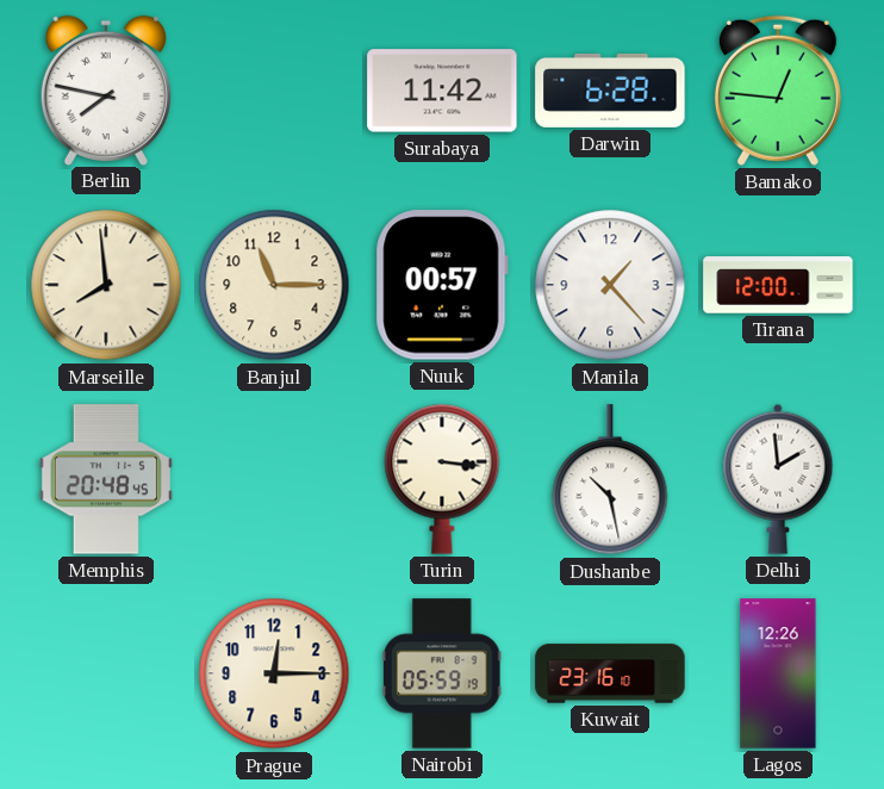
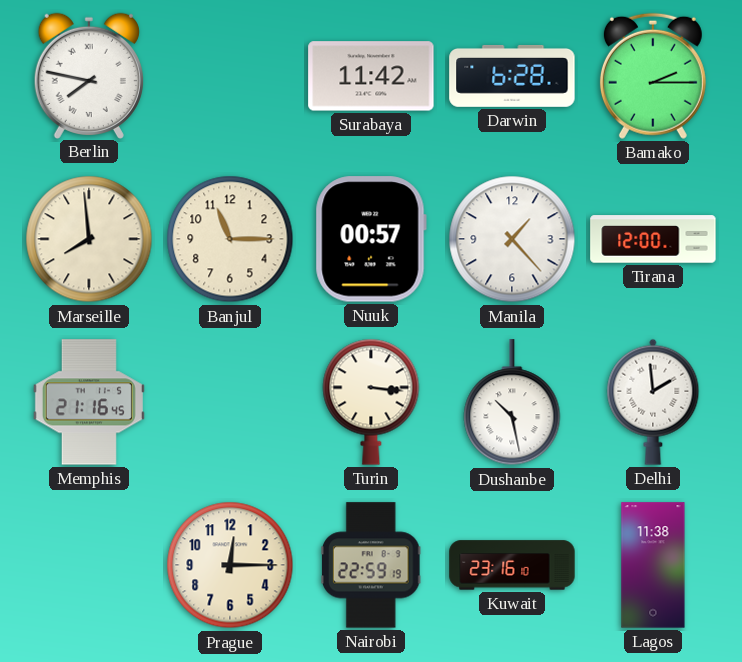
Bamako: 12:46 -> 2:15 (653, 76)
Memphis: 20:48 -> 21:16 (89, 402)
Nairobi: 05:59 -> 22:59 (371, 565)
Lagos: 12:26 -> 11:38 (653, 565)
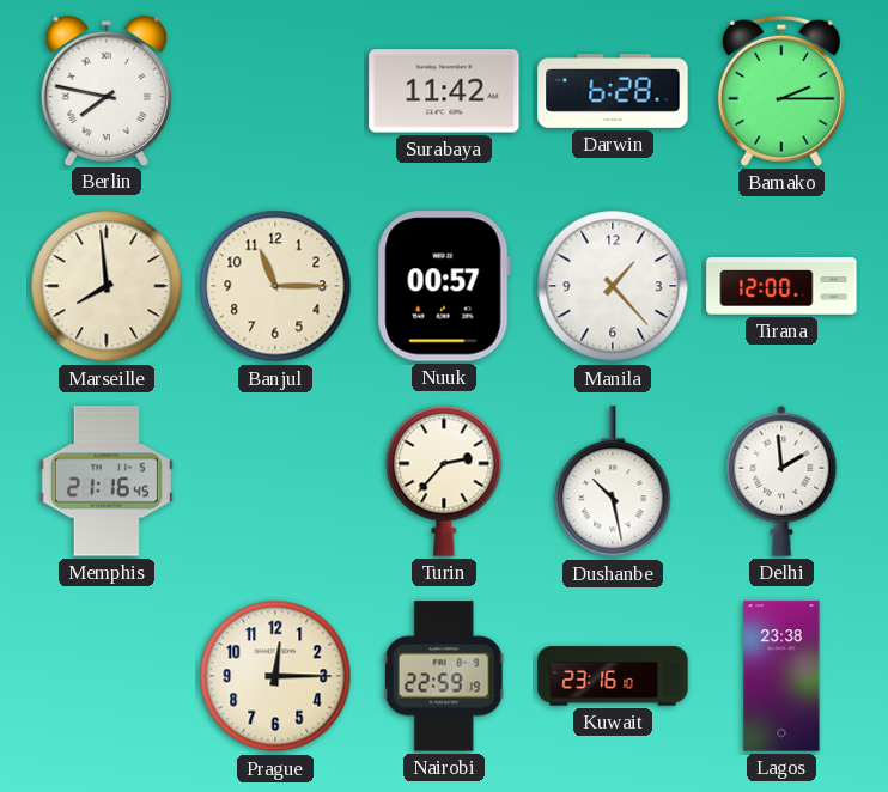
Turin: 3:16 -> 2:37 (444, 481)
Lagos: 11:38 -> 23:38 (781, 676)
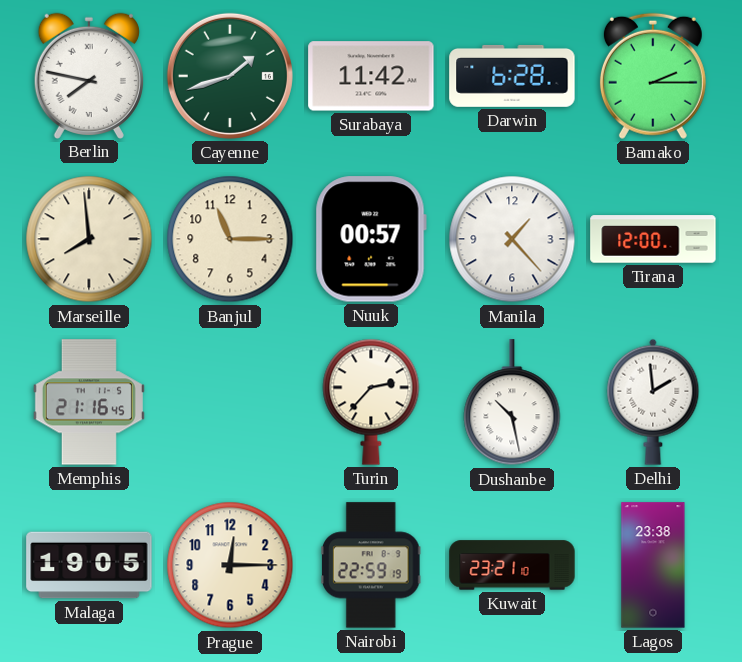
Cayenne: none -> 1:42 (230, 76)
Malaga: none -> 19:05 (89, 565)
Kuwait: 23:16 -> 23:21 (512, 565)
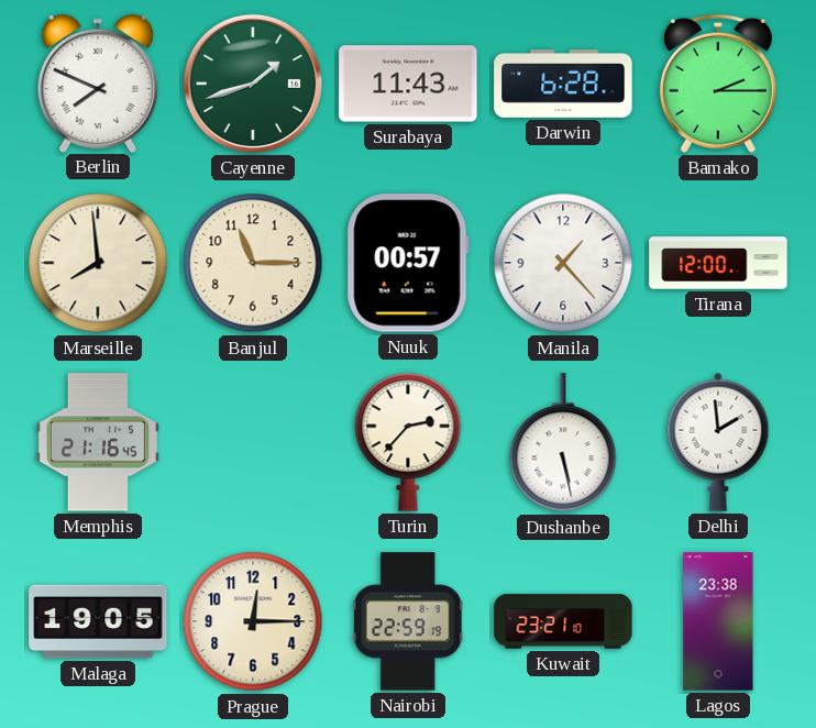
Berlin: 7:47 -> 7:49 (98, 82)
Surabaya: 11:42 -> 11:43 (408, 84)
Dushanbe: 10:28 -> 5:28 (563, 443)
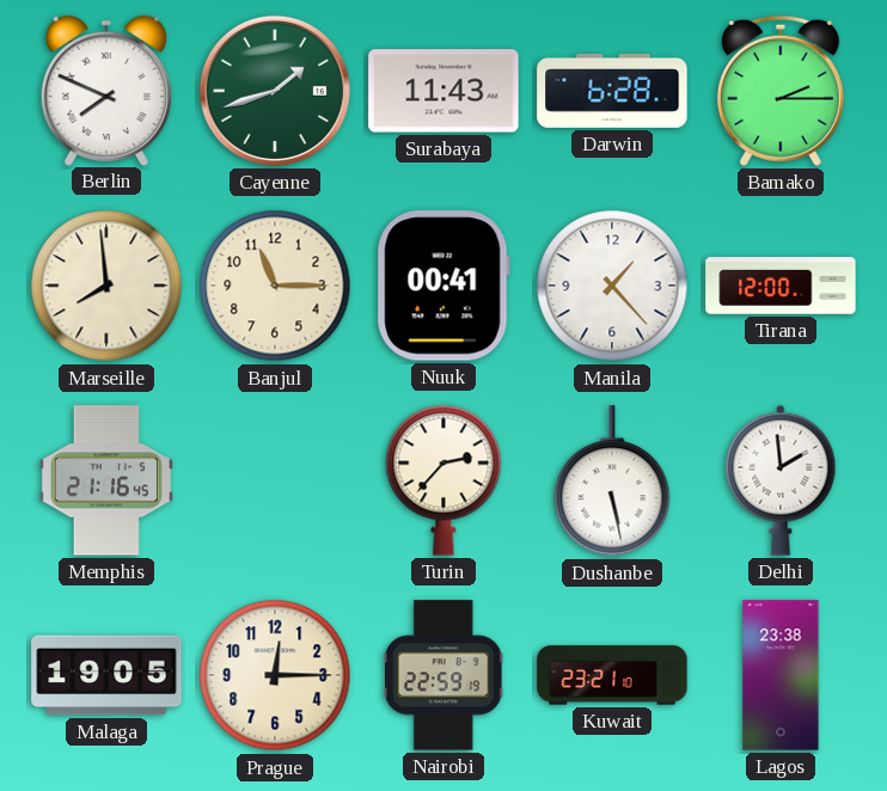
Nuuk: 00:57 -> 00:41 (443, 286)
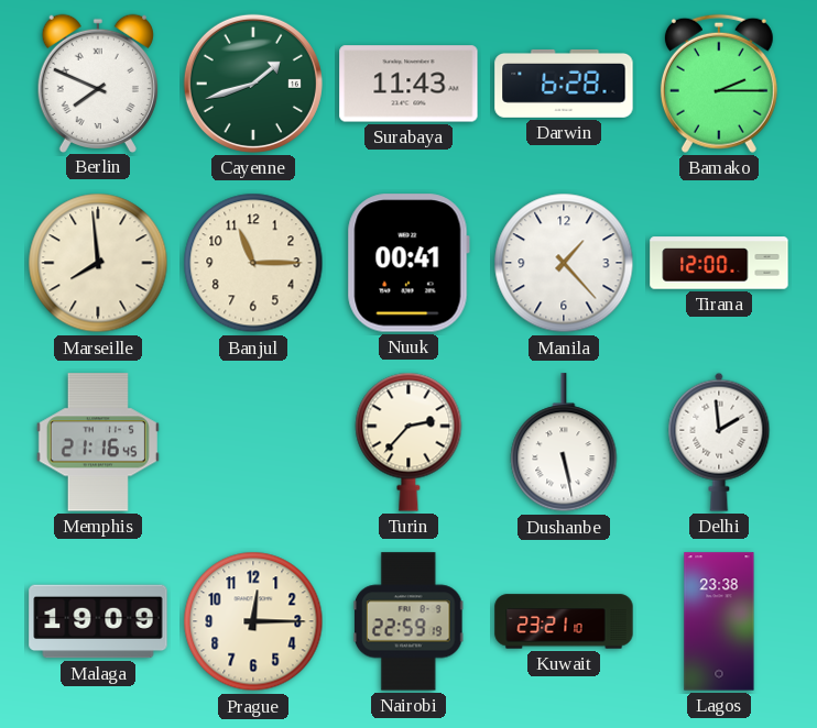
Malaga: 19:05 -> 19:09 (98, 621)
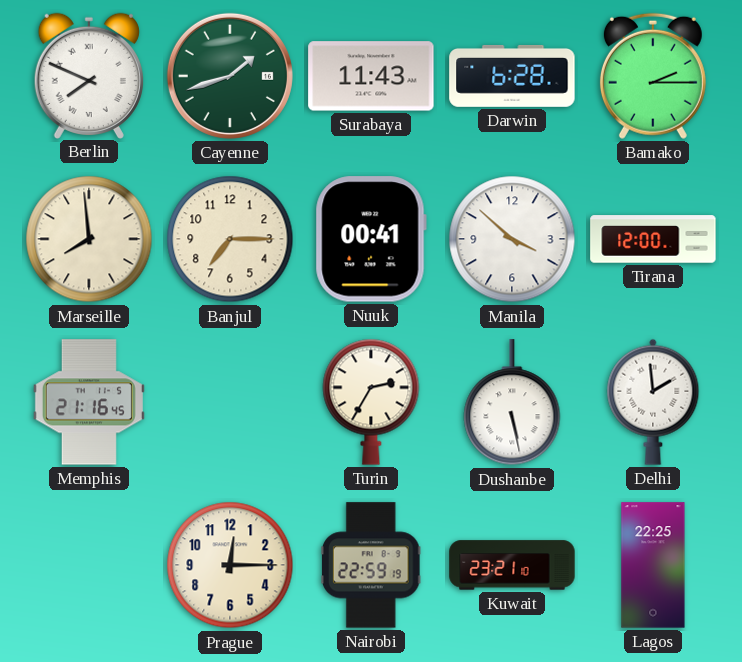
Banjul: 11:15 -> 7:15 (230, 239)
Manila: 1:23 -> 3:52 (512, 239)
Turin: 2:37 -> 2:35 (371, 402)
Malaga: 19:09 -> none (98, 621)
Lagos: 23:38 -> 22:25 (653, 565)
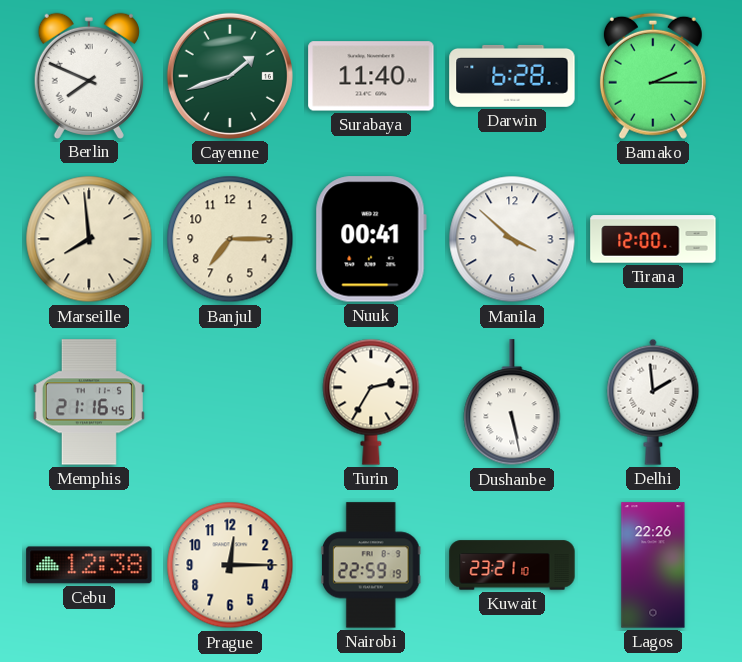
Surabaya: 11:43 -> 11:40 (371, 76)
Cebu: none -> 12:38 (89, 565)
Lagos: 22:25 -> 22:26 (653, 565)
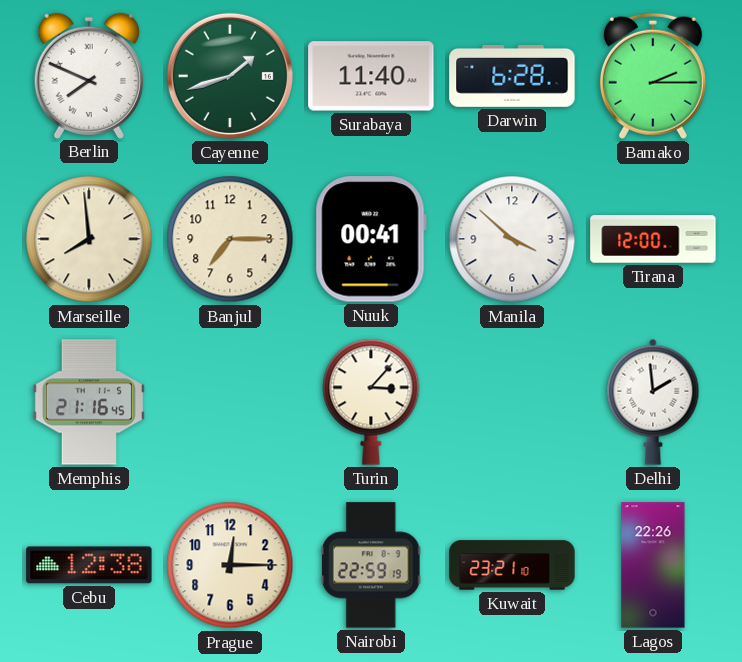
Turin: 2:35 -> 3:07 (371, 402)
Dushanbe: 5:28 -> none (512, 403)
